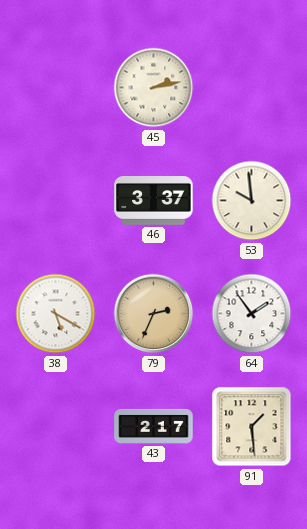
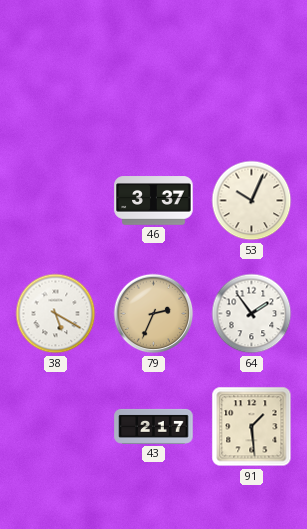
45: 2:13 -> none (154, 88)
53: 9:59 -> 10:04 (252, 201)
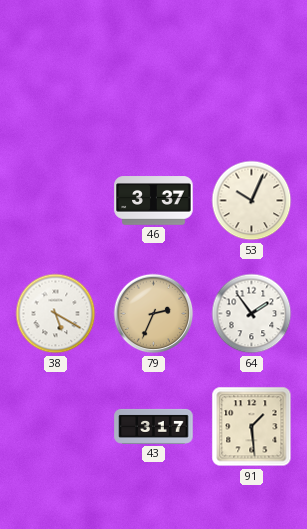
43: 2:17 -> 3:17 (154, 426)
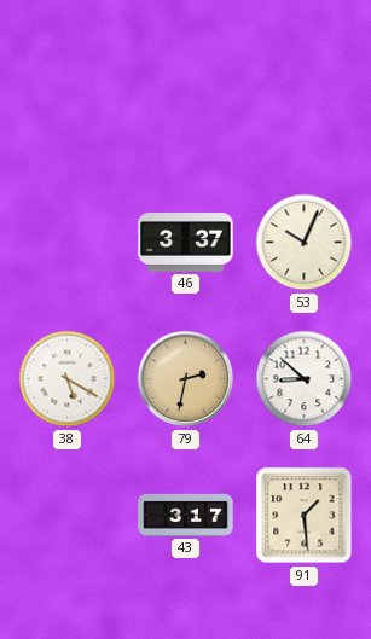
79: 2:34 -> 2:32 (186, 379)
64: 1:54 -> 8:52 (305, 379)
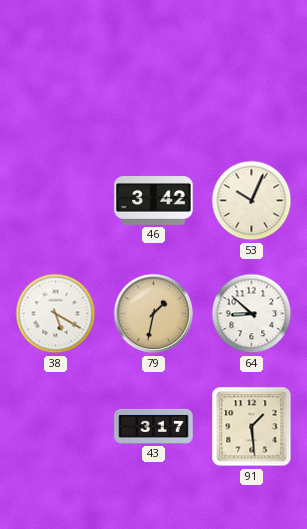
46: 3:37 -> 3:42 (154, 201)
79: 2:32 -> 1:32 (154, 314)
